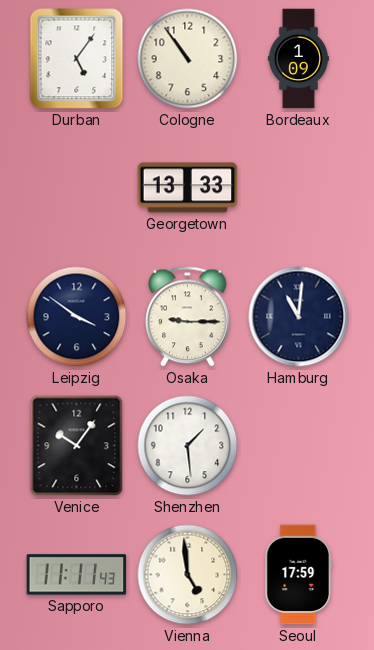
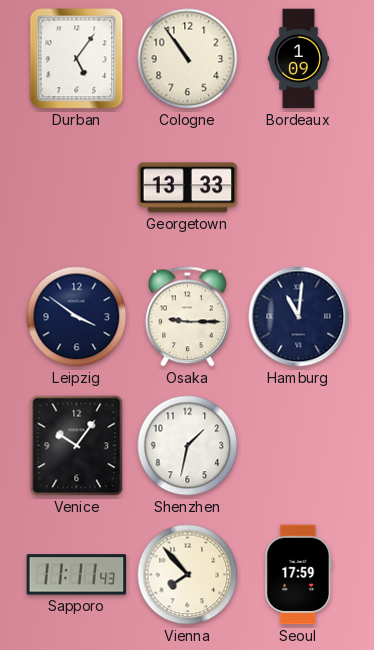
Shenzhen: 1:29 -> 1:32 (188, 446)
Vienna: 4:59 -> 7:53 (188, 575)
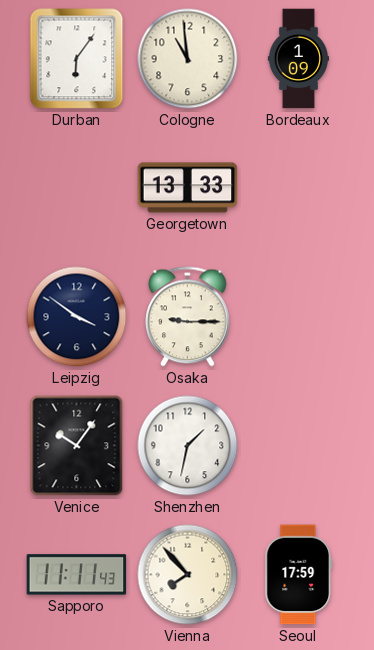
Durban: 5:06 -> 6:06 (77, 59)
Cologne: 10:54 -> 10:59 (188, 59)
Hamburg: 11:01 -> none (299, 317)
